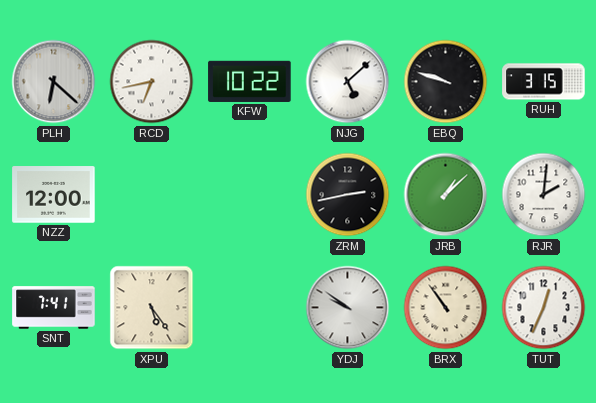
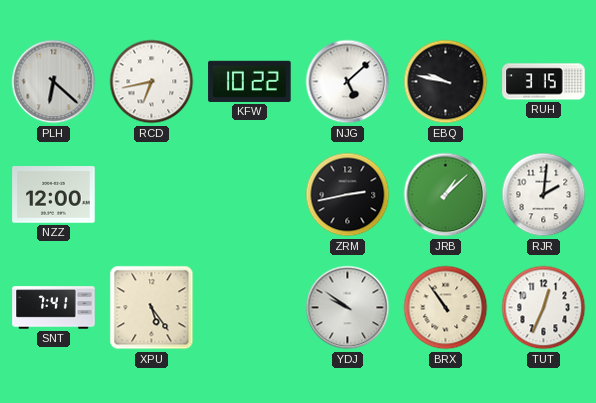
EBQ: 9:48 -> 9:47 (446, 82)
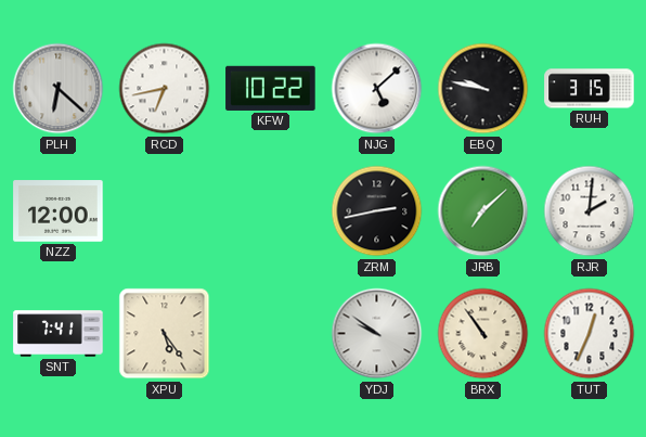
JRB: 1:08 -> 7:08 (483, 211)
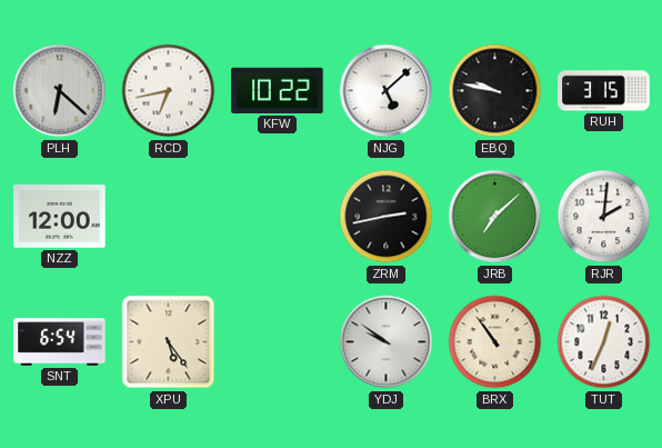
SNT: 7:41 -> 6:54 (60, 342)
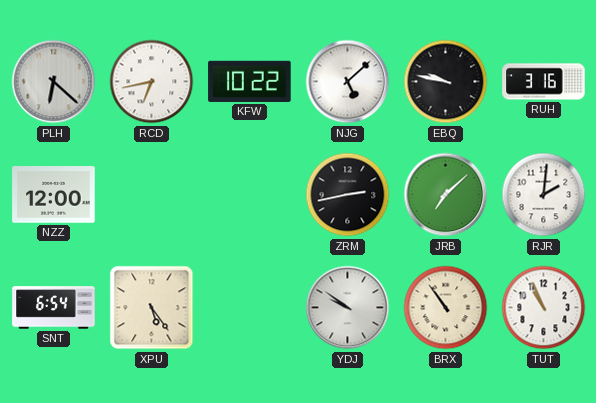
RUH: 3:15 -> 3:16 (544, 82)
TUT: 12:34 -> 10:56 (544, 308)
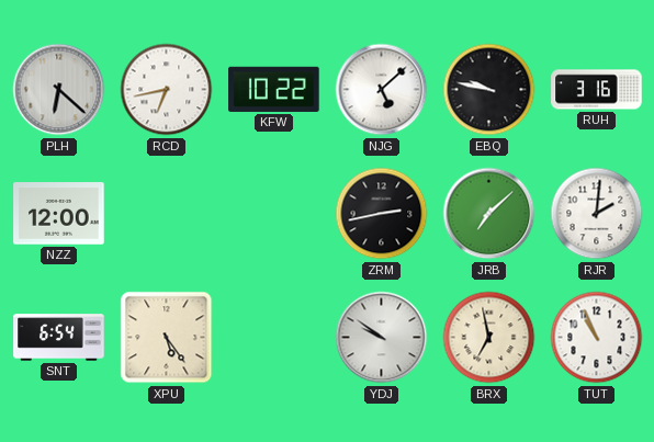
BRX: 10:54 -> 6:58 (489, 338)
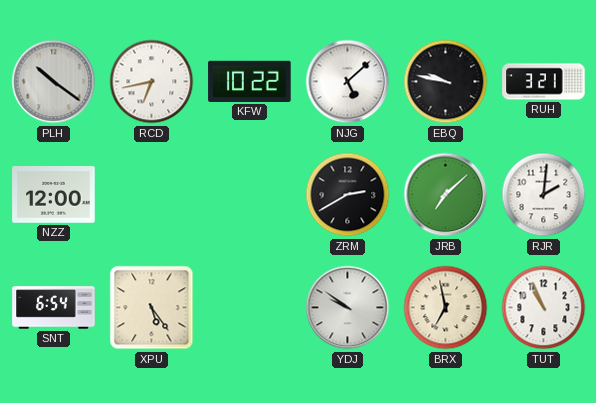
PLH: 6:22 -> 10:21 (54, 82)
RUH: 3:16 -> 3:21 (544, 82)
ZRM: 2:43 -> 2:40 (348, 195)
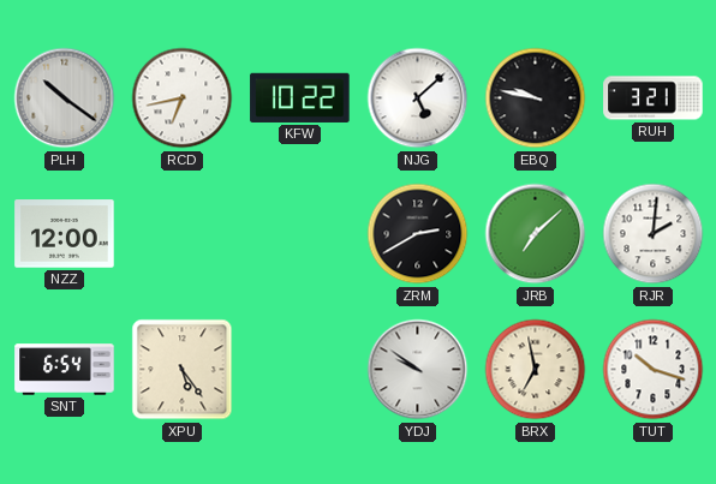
TUT: 10:56 -> 10:18 (654, 370)
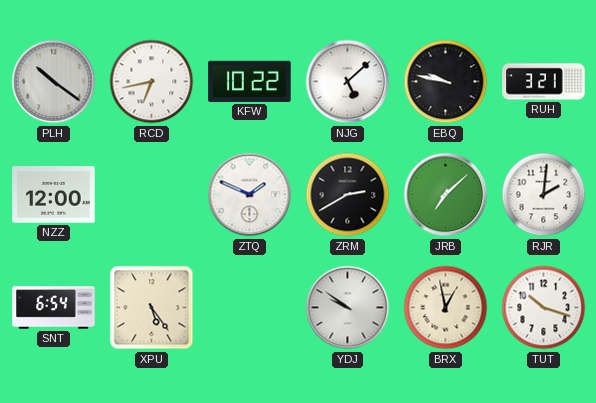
ZTQ: none -> 1:49 (250, 195)
BRX: 6:58 -> 12:58 (446, 308)
